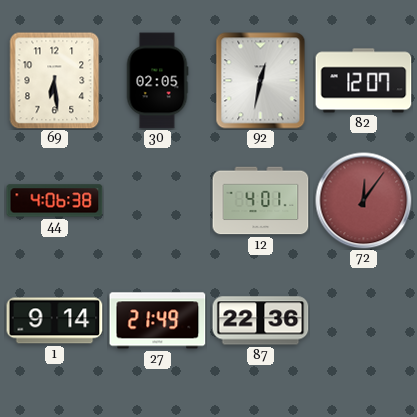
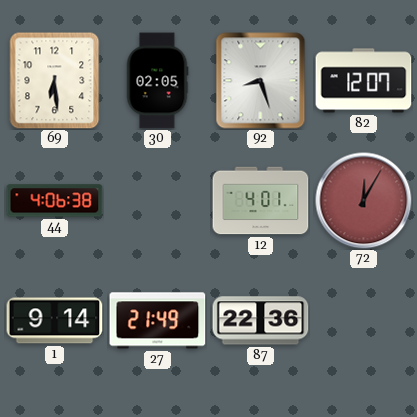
92: 12:32 -> 8:27 (261, 81)
72: 12:06 -> 12:05 (364, 201)
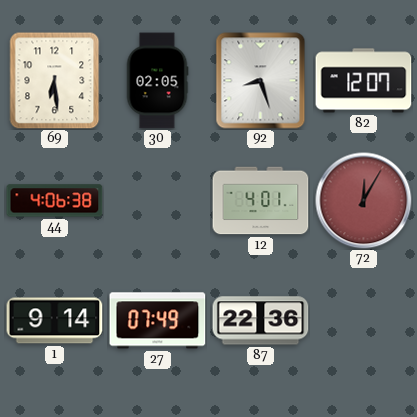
27: 21:49 -> 07:49 (158, 321)
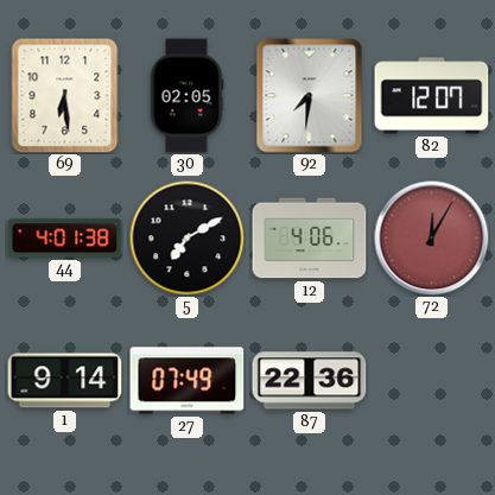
92: 8:27 -> 7:31 (310, 96)
44: 4:06 -> 4:01 (65, 239)
5: none -> 7:10 (186, 237)
12: 4:01 -> 4:06 (310, 239)
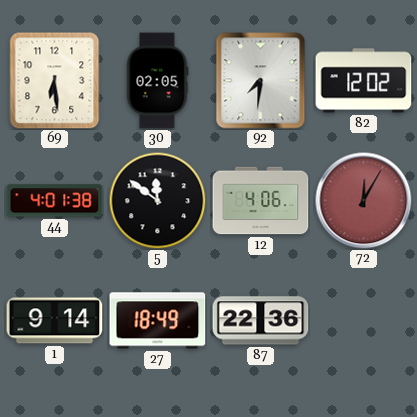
82: 12:07 -> 12:02 (364, 81)
5: 7:10 -> 11:51 (157, 200)
27: 07:49 -> 18:49 (158, 321)
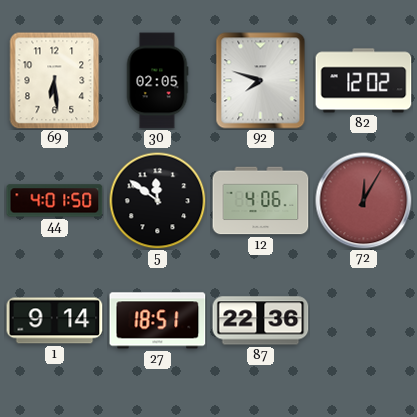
92: 7:31 -> 7:48 (261, 81)
44: 4:01:38 -> 4:01:50 (55, 201)
27: 18:49 -> 18:51 (158, 321)
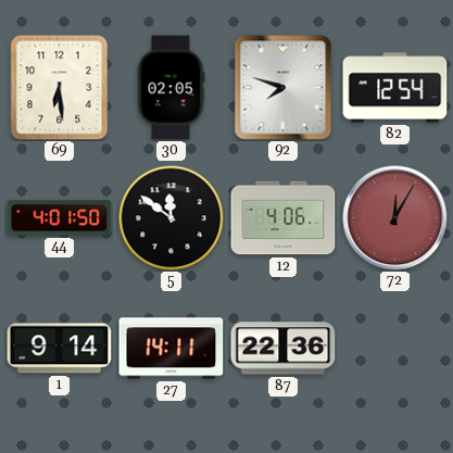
82: 12:02 -> 12:54 (395, 88)
27: 18:51 -> 14:11 (172, 349)
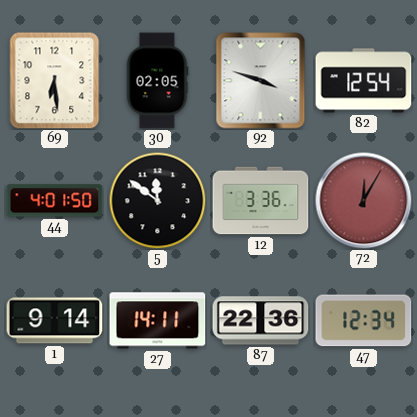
92: 7:48 -> 3:48 (261, 81)
12: 4:06 -> 3:36 (261, 201)
47: none -> 12:34 (364, 321)
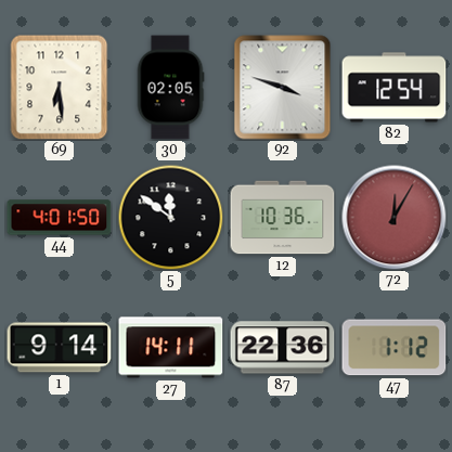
12: 3:36 -> 10:36 (283, 218)
47: 12:34 -> 1:12 (395, 348)
